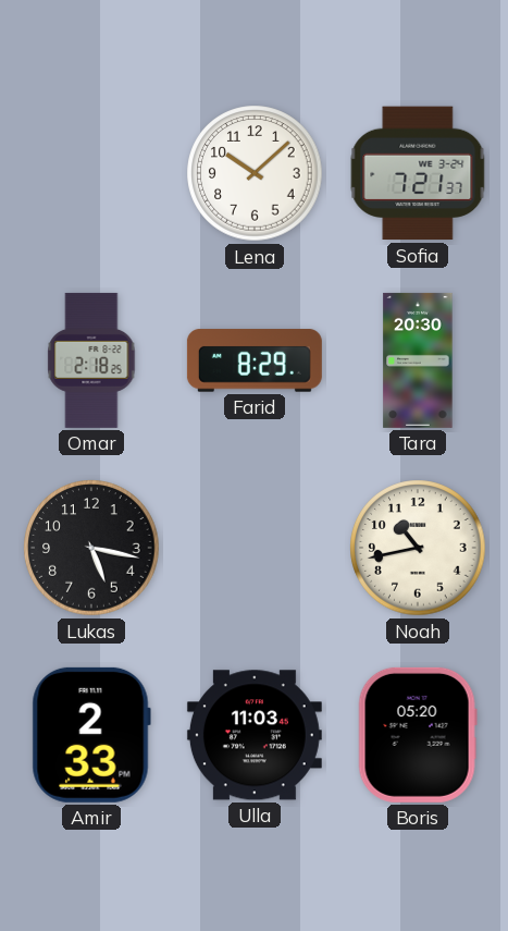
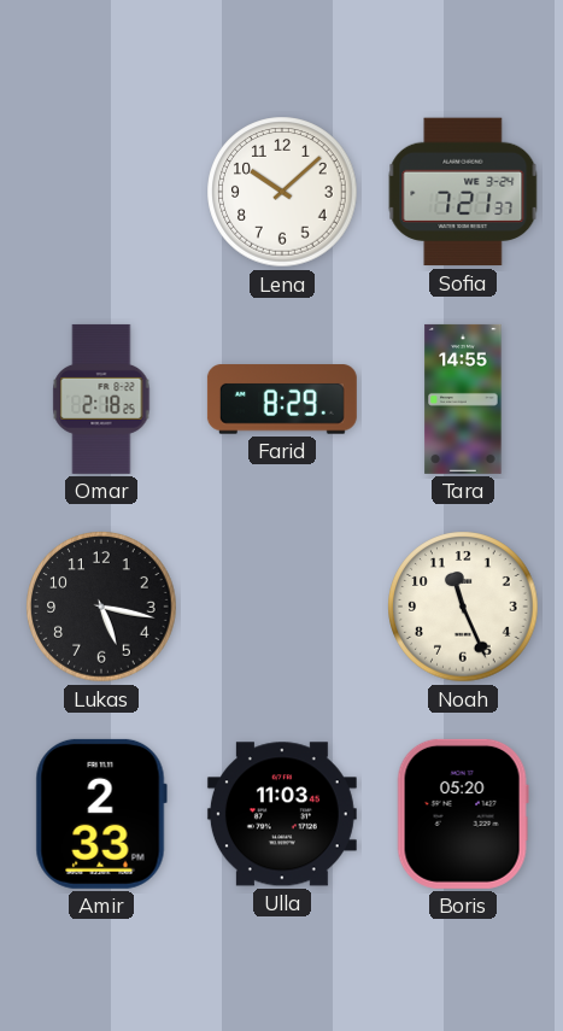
Tara: 20:30 -> 14:55 (463, 399)
Noah: 10:43 -> 11:26 (463, 607)
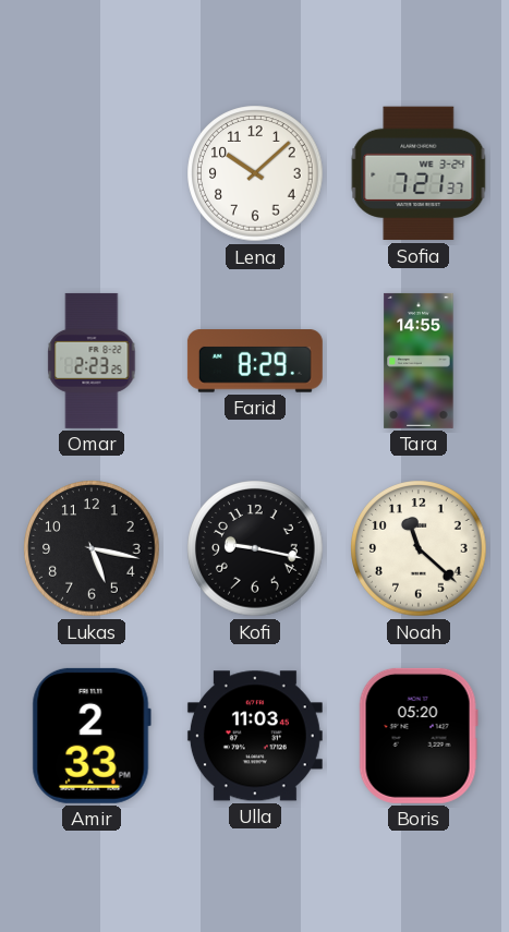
Omar: 2:18 -> 2:23 (92, 361)
Kofi: none -> 9:17 (255, 548)
Noah: 11:26 -> 11:22 (419, 548)
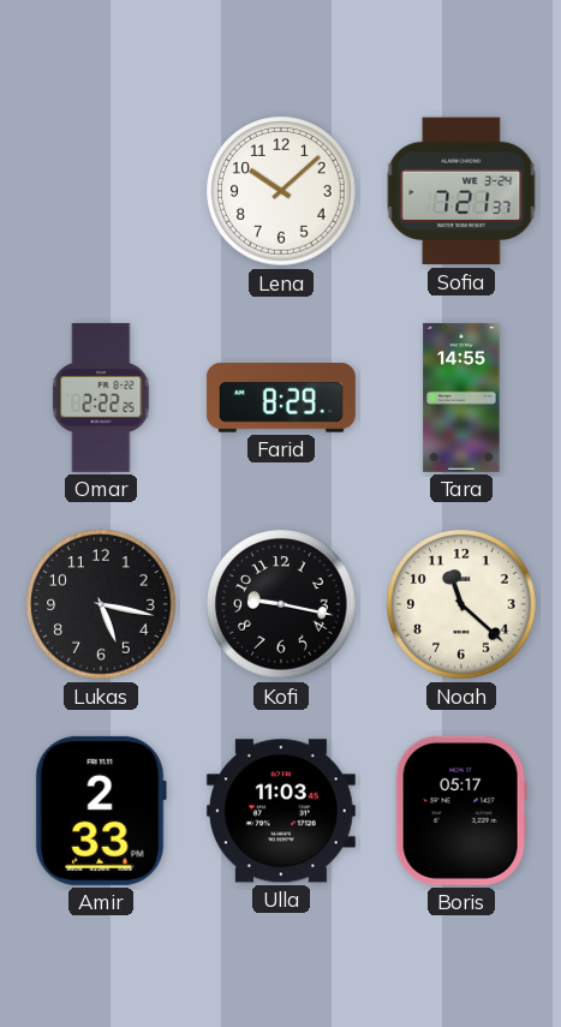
Omar: 2:23 -> 2:22 (101, 398)
Boris: 05:20 -> 05:17 (461, 811)
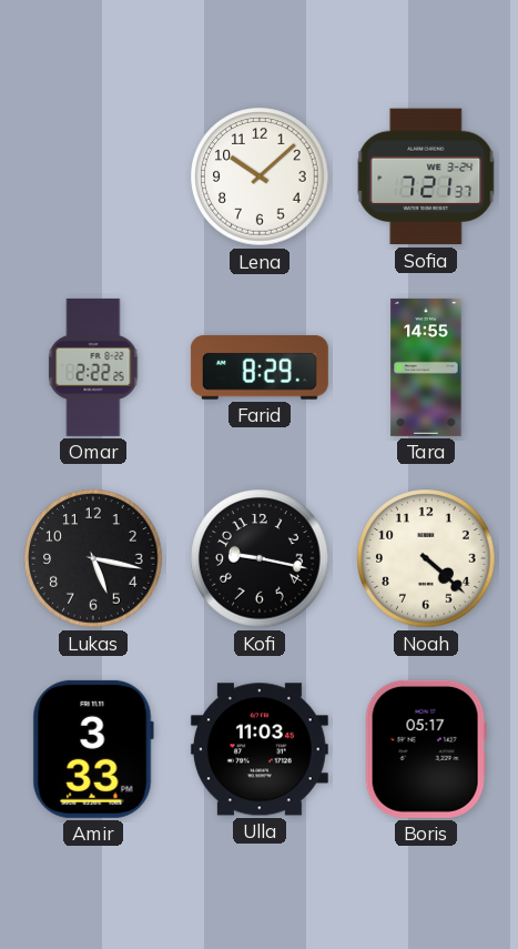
Noah: 11:22 -> 4:22 (426, 558)
Amir: 2:33 -> 3:33 (93, 749)
